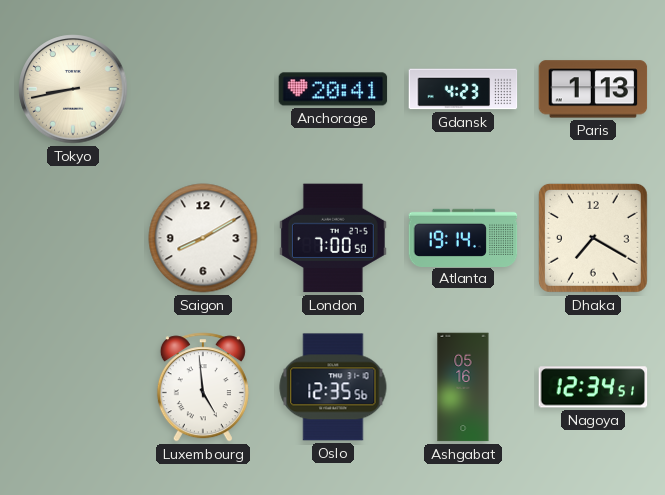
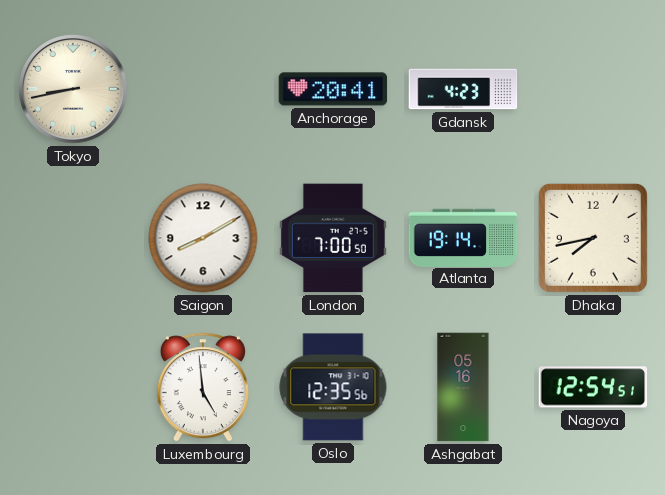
Paris: 1:13 -> none (593, 89)
Dhaka: 7:20 -> 7:43 (593, 238)
Nagoya: 12:34 -> 12:54 (593, 387)
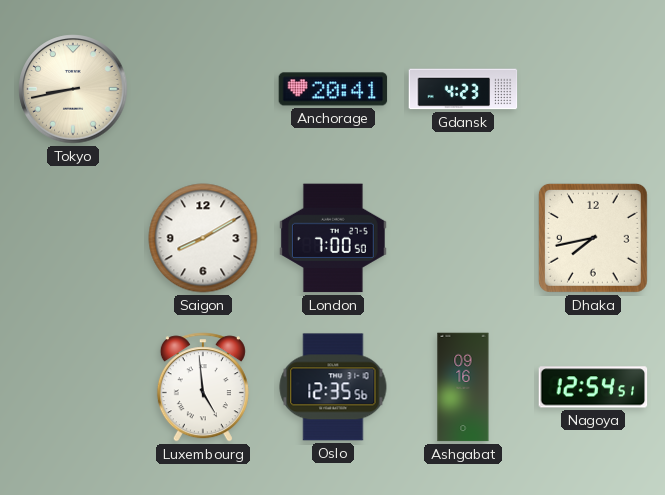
Atlanta: 19:14 -> none (463, 237)
Ashgabat: 05:16 -> 09:16 (463, 387)
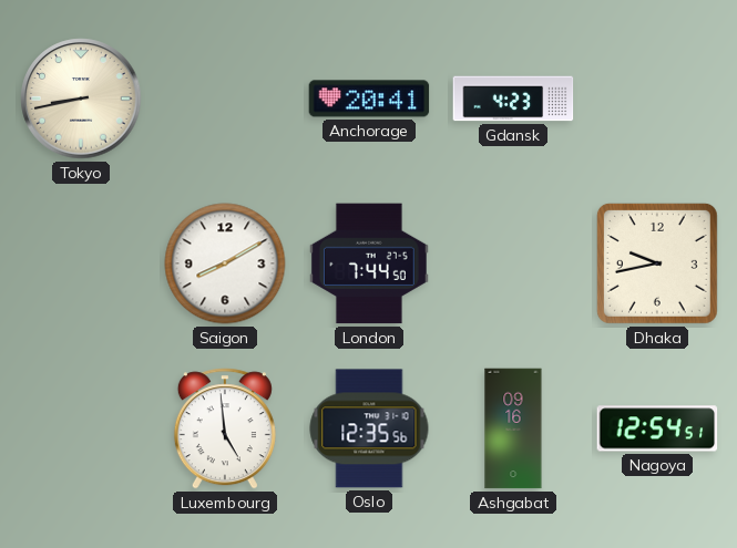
London: 7:00 -> 7:44 (369, 263)
Dhaka: 7:43 -> 9:43 (657, 263)
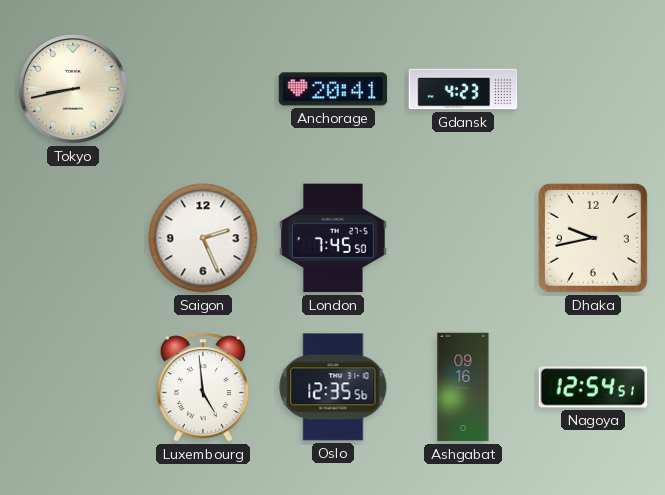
Saigon: 8:10 -> 2:26 (203, 238)
London: 7:44 -> 7:45 (333, 238)
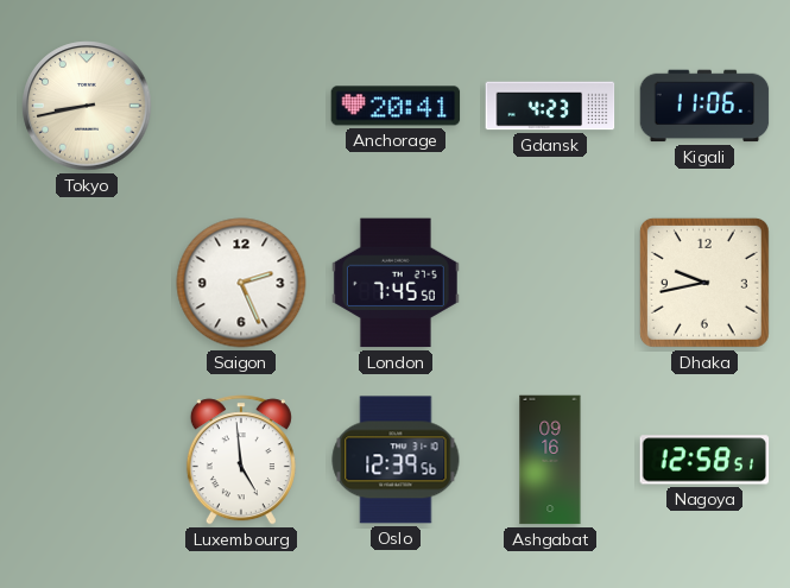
Kigali: none -> 11:06 (704, 106)
Oslo: 12:35 -> 12:39 (396, 460)
Nagoya: 12:54 -> 12:58 (704, 460)
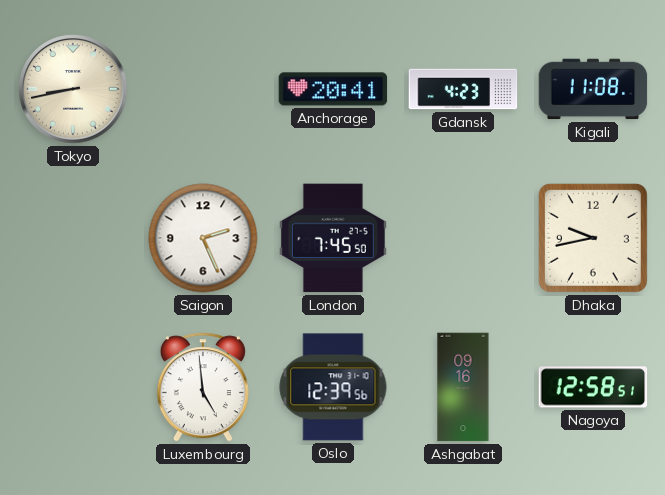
Kigali: 11:06 -> 11:08 (593, 89)
